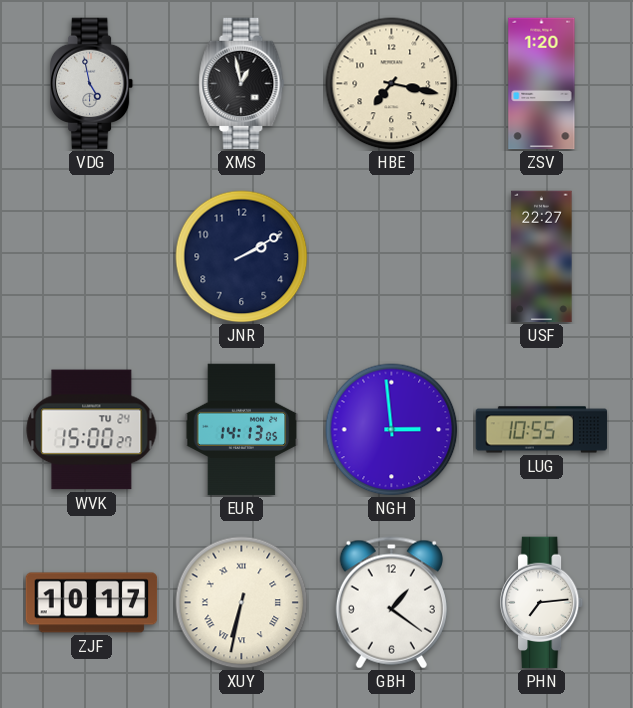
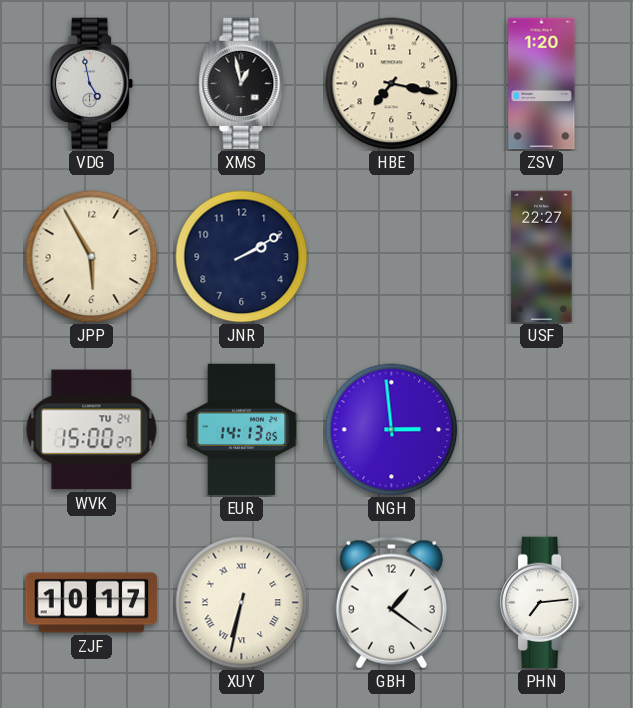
JPP: none -> 5:55 (92, 257)
LUG: 10:55 -> none (542, 430)
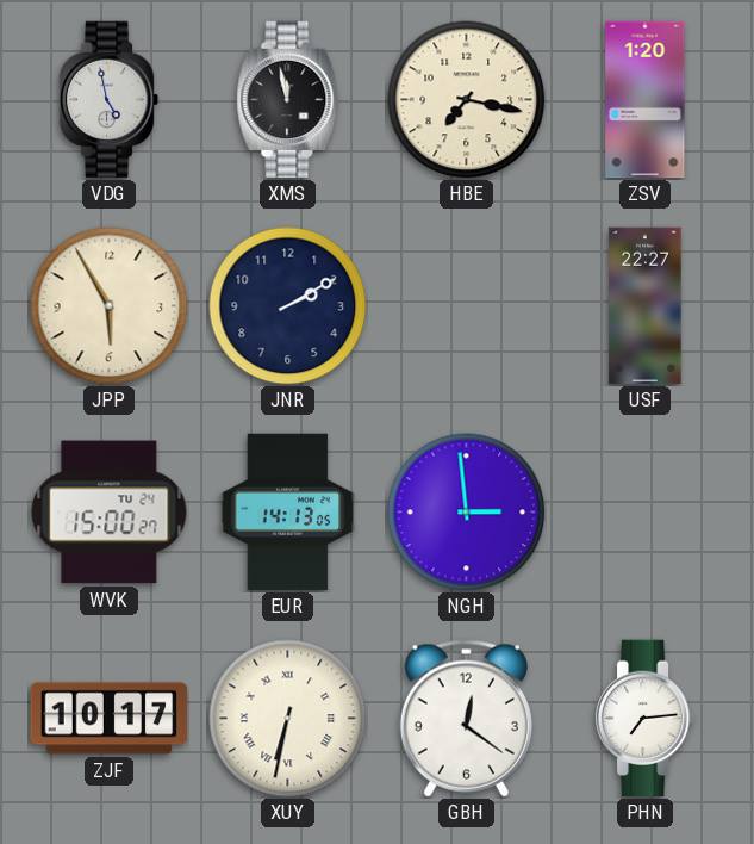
XMS: 12:58 -> 11:58 (288, 100)
GBH: 1:21 -> 12:21 (466, 719)
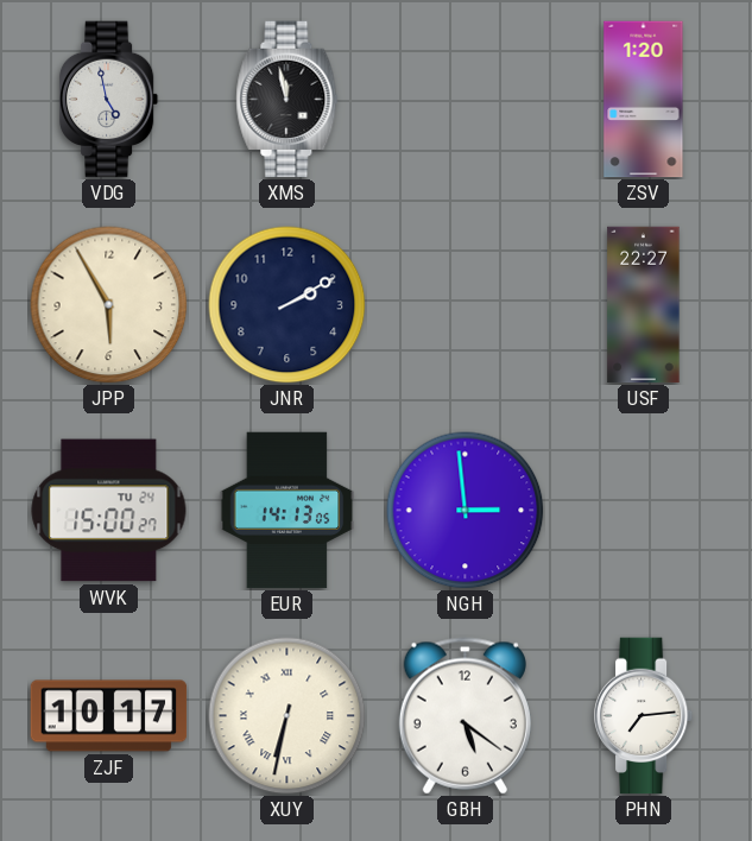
HBE: 7:17 -> none (467, 100)
GBH: 12:21 -> 5:21 (465, 716)
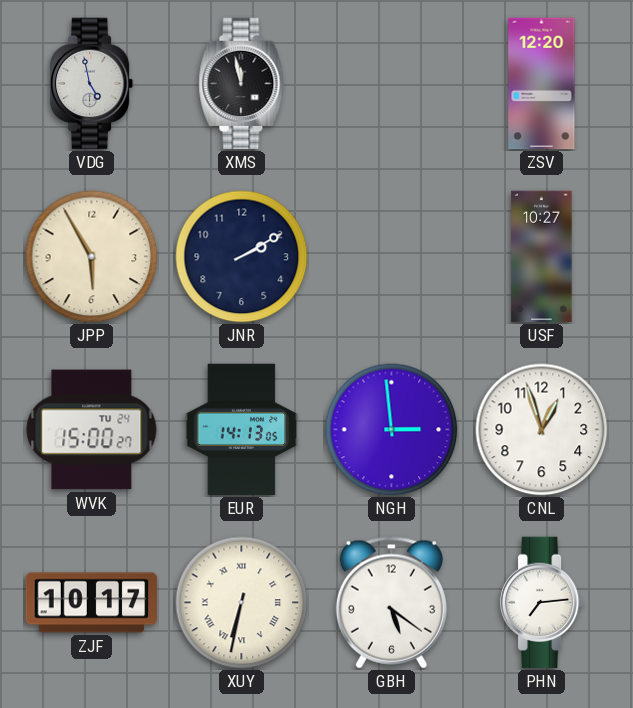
ZSV: 1:20 -> 12:20 (542, 84)
USF: 22:27 -> 10:27 (542, 257)
CNL: none -> 12:57 (542, 430)
